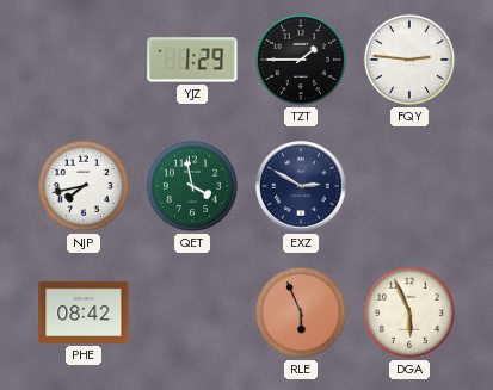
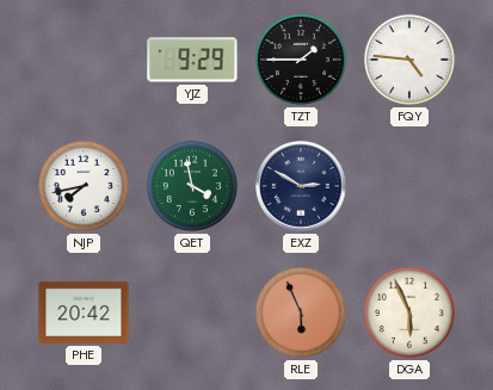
YJZ: 1:29 -> 9:29 (192, 60)
FQY: 2:46 -> 4:46 (409, 60)
PHE: 08:42 -> 20:42 (84, 312)
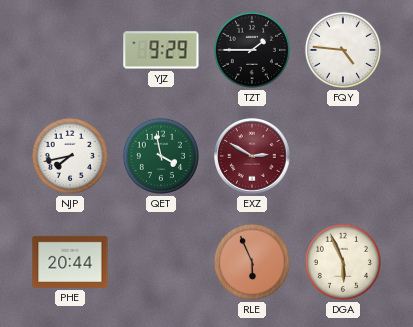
EXZ dial: navy -> burgundy (252, 156)
PHE: 20:42 -> 20:44 (70, 262)
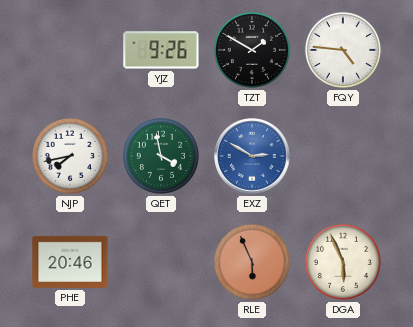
YJZ: 9:29 -> 9:26 (161, 50)
TZT: 1:45 -> 1:50 (252, 50)
EXZ dial: burgundy -> blue (252, 156)
PHE: 20:44 -> 20:46 (70, 262)
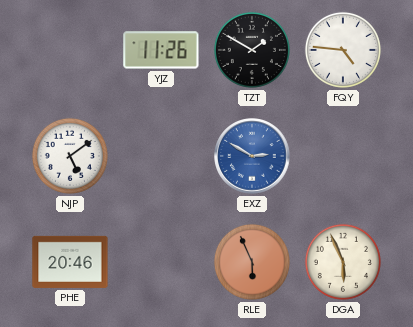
YJZ: 9:26 -> 11:26 (161, 50)
NJP: 7:43 -> 5:09 (70, 156)
QET: 3:58 -> none (161, 156)
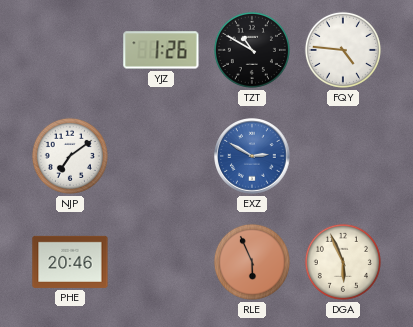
YJZ: 11:26 -> 1:26 (161, 50)
TZT: 1:50 -> 10:50 (252, 50)
NJP: 5:09 -> 7:09 (70, 156)
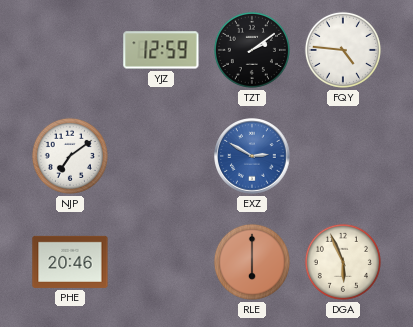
YJZ: 1:26 -> 12:59 (161, 50)
TZT: 10:50 -> 2:09 (252, 50)
RLE: 5:56 -> 6:00 (252, 262)
